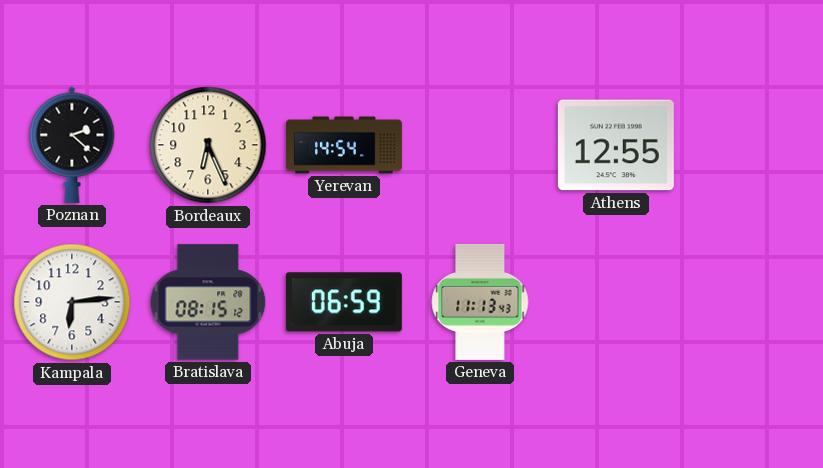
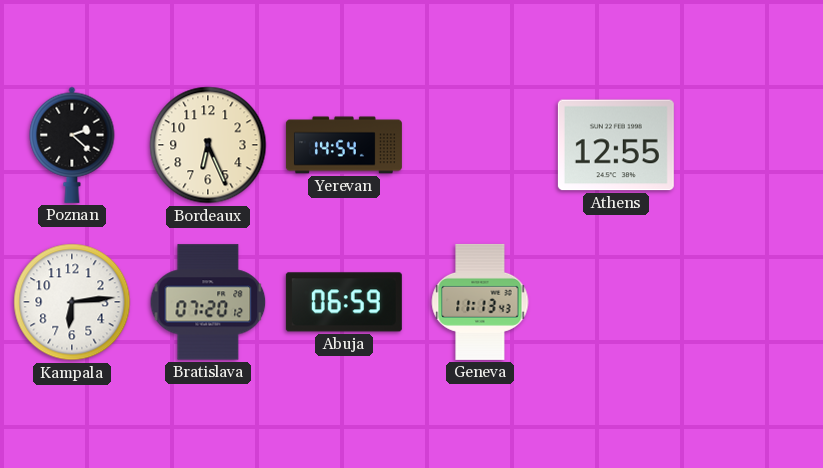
Bratislava: 08:15 -> 07:20 (208, 302)
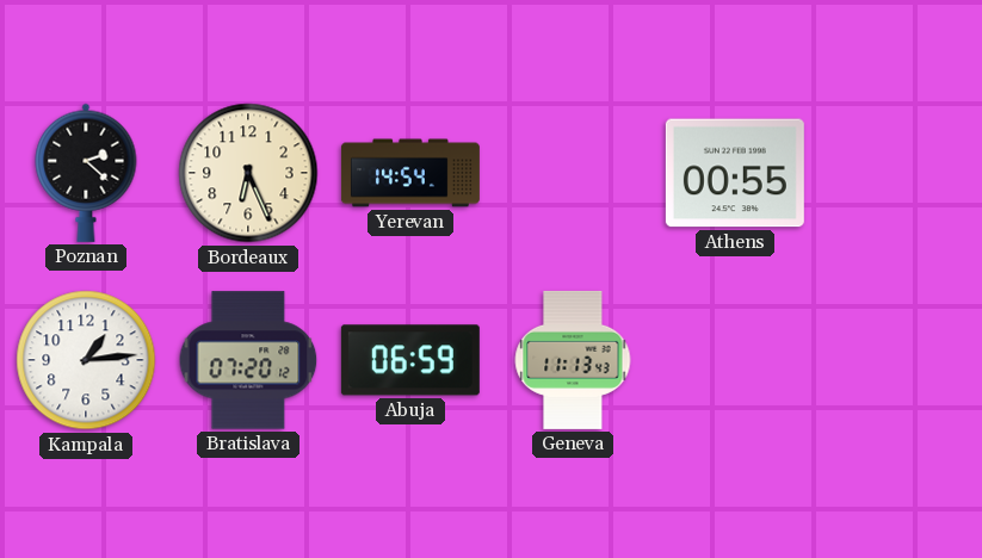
Athens: 12:55 -> 00:55 (735, 173)
Kampala: 6:14 -> 1:14 (86, 360)
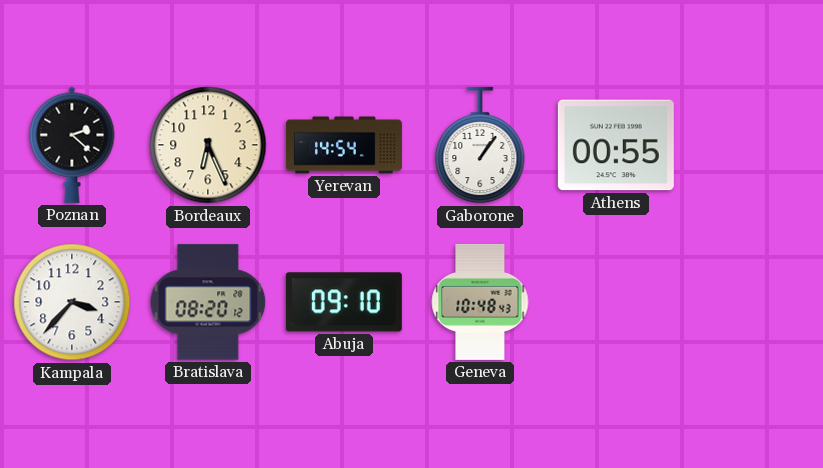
Gaborone: none -> 1:06 (480, 145)
Kampala: 1:14 -> 3:37 (72, 302)
Bratislava: 07:20 -> 08:20 (208, 302)
Abuja: 06:59 -> 09:10 (344, 302)
Geneva: 11:13 -> 10:48 (480, 302)
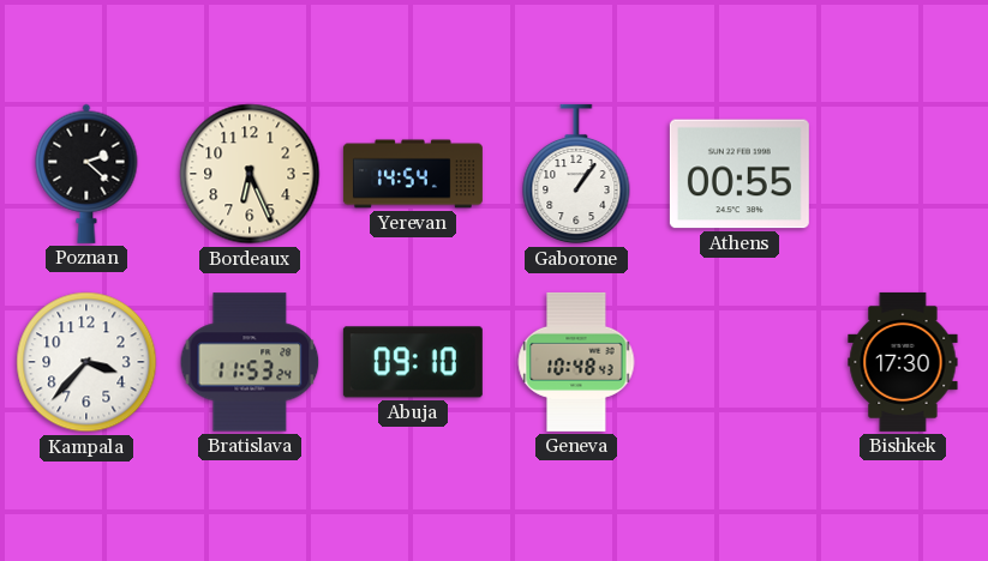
Bratislava: 08:20 -> 11:53 (250, 362)
Bishkek: none -> 17:30 (903, 362)
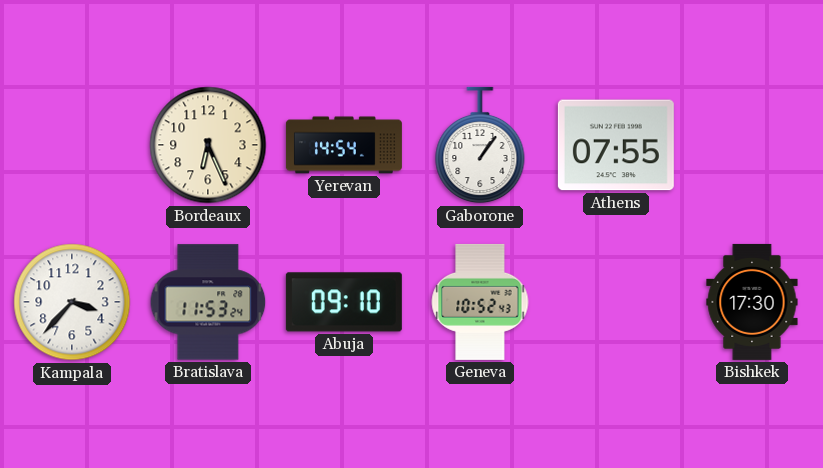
Poznan: 2:22 -> none (86, 174)
Athens: 00:55 -> 07:55 (616, 145)
Geneva: 10:48 -> 10:52 (480, 302)
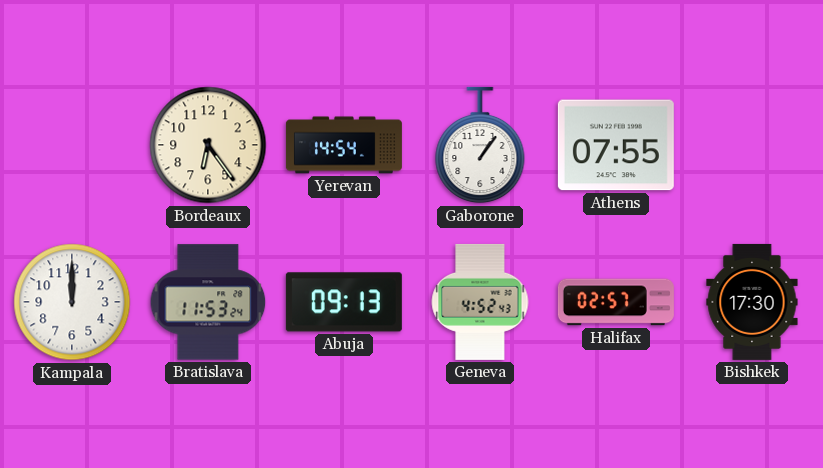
Bordeaux: 6:26 -> 6:24 (208, 145)
Kampala: 3:37 -> 12:00 (72, 302)
Abuja: 09:10 -> 09:13 (344, 302)
Geneva: 10:52 -> 4:52 (480, 302)
Halifax: none -> 02:57 (616, 302)
